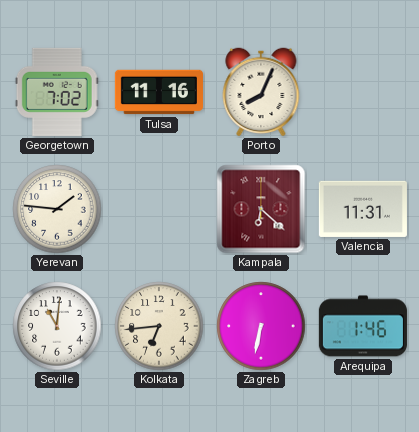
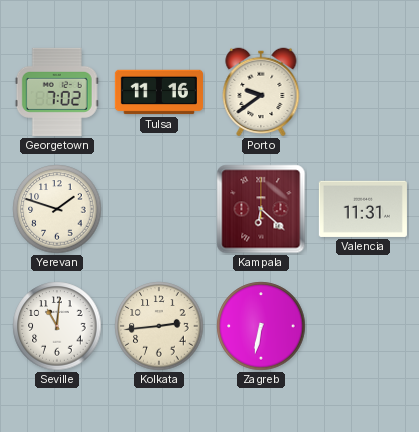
Porto: 8:04 -> 9:39 (261, 92)
Yerevan: 1:46 -> 1:48 (57, 209)
Kolkata: 6:44 -> 2:44 (159, 326)
Arequipa: 1:46 -> none (363, 326)
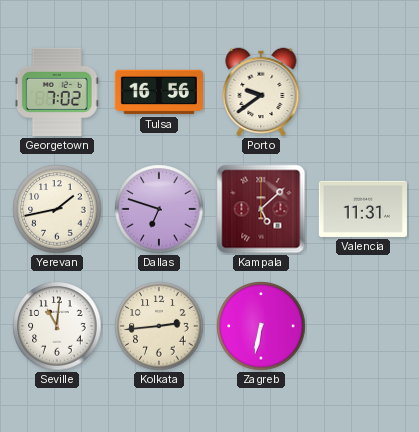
Tulsa: 11:16 -> 16:56 (159, 92)
Yerevan: 1:48 -> 1:43 (57, 209)
Dallas: none -> 6:48 (159, 209)
Kampala: 6:22 -> 5:08 (261, 209)
